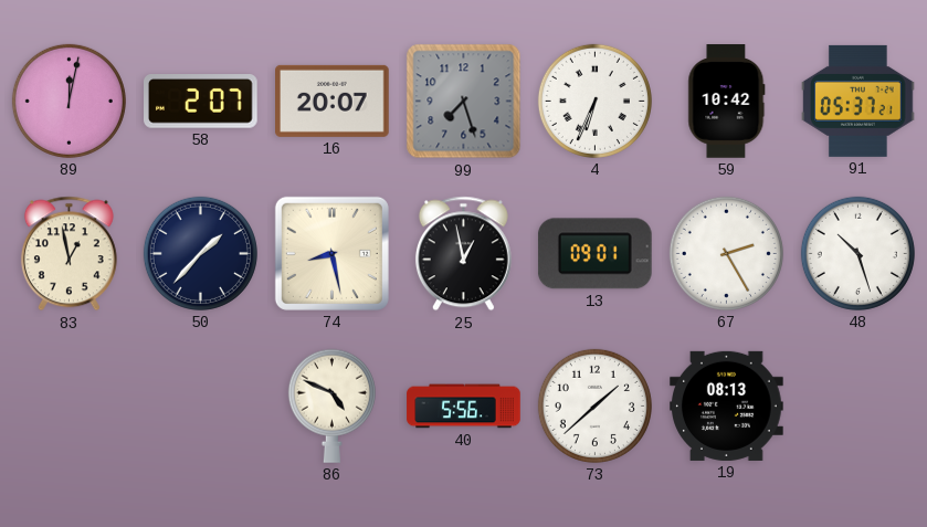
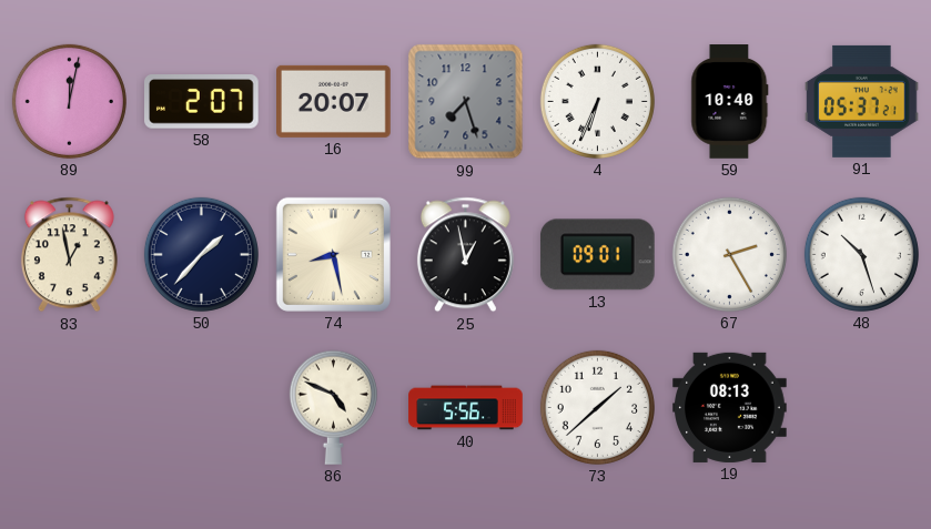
59: 10:42 -> 10:40 (730, 102)
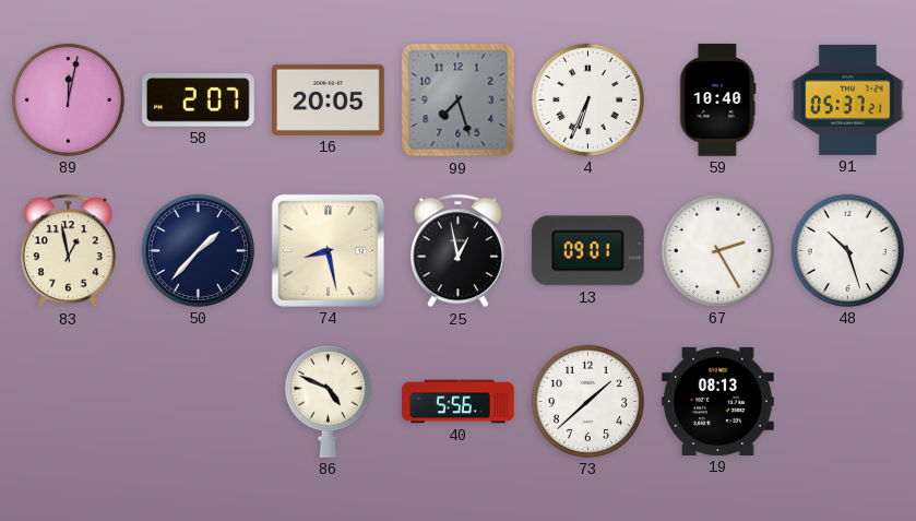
16: 20:07 -> 20:05 (329, 99)
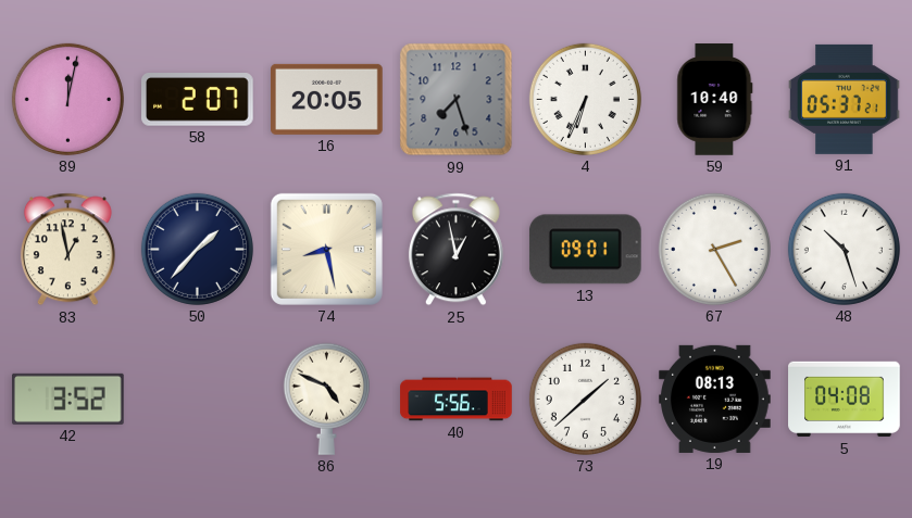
42: none -> 3:52 (68, 399)
5: none -> 04:08 (845, 400)
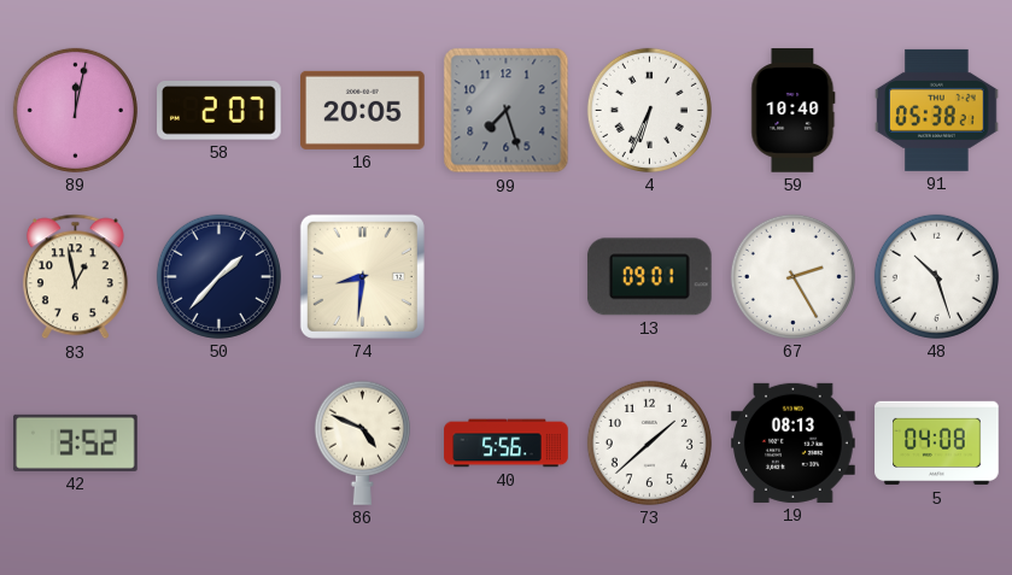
91: 05:37 -> 05:38 (937, 110)
74: 8:28 -> 8:31 (362, 276)
25: 12:58 -> none (455, 250)
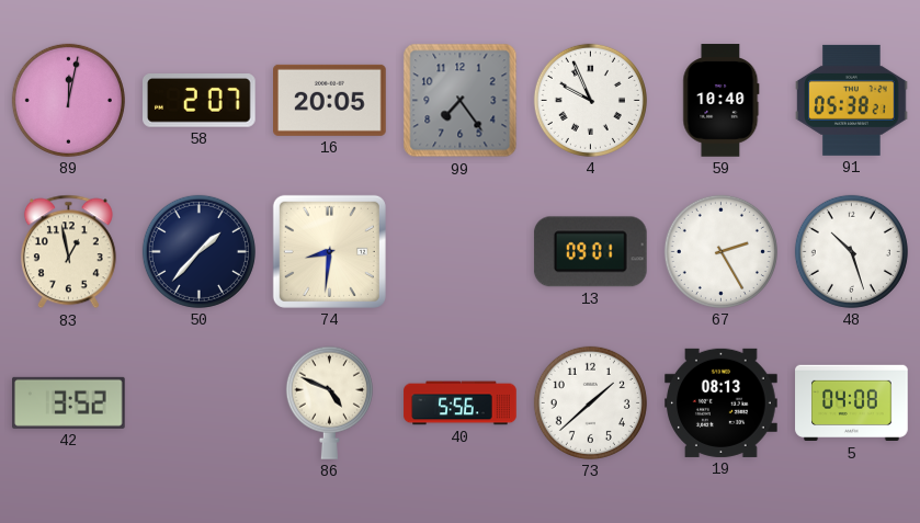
99: 7:27 -> 7:24 (461, 101)
4: 6:34 -> 9:56 (590, 100)
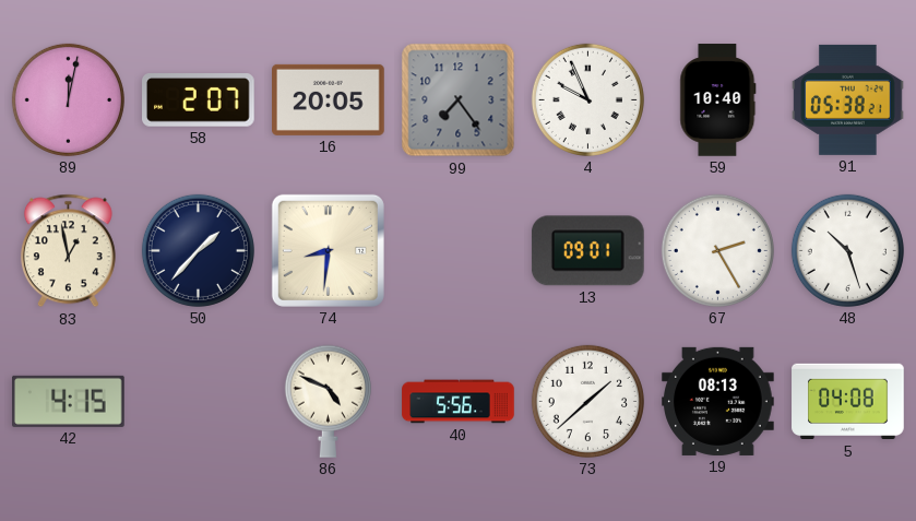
42: 3:52 -> 4:15 (69, 401)
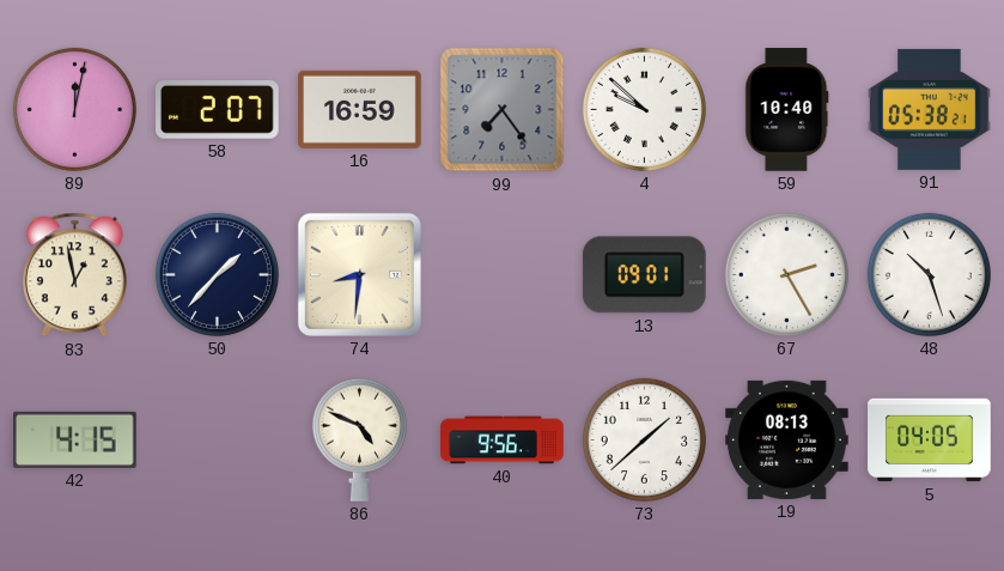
16: 20:05 -> 16:59 (360, 109)
4: 9:56 -> 9:52 (644, 109)
40: 5:56 -> 9:56 (503, 441)
5: 04:08 -> 04:05 (930, 441)
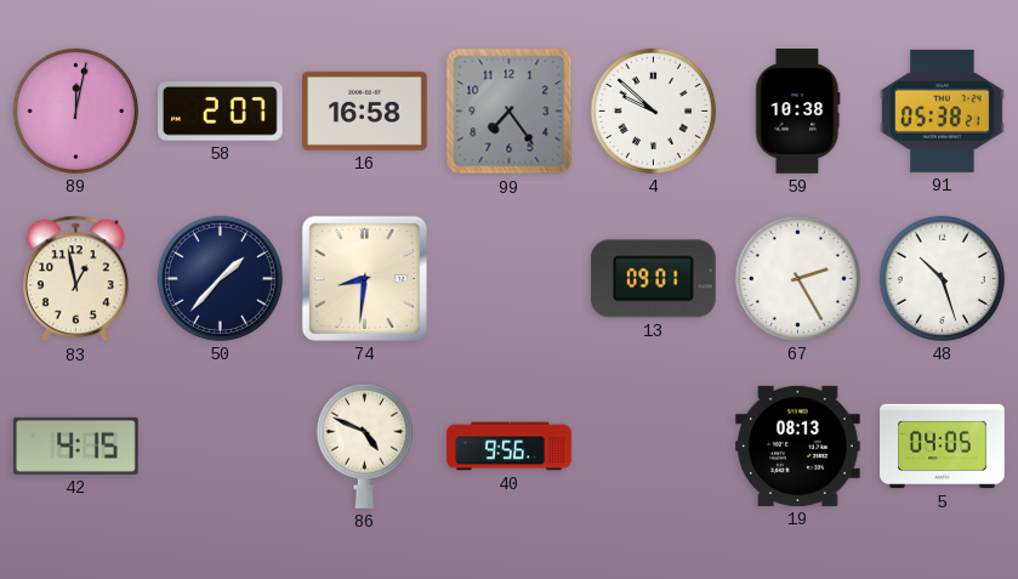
16: 16:59 -> 16:58 (365, 110)
59: 10:40 -> 10:38 (798, 112)
73: 1:38 -> none (644, 439)
